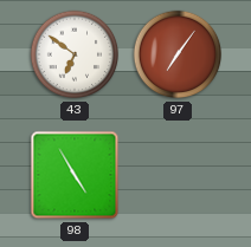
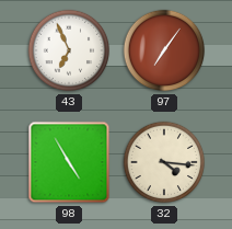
43: 6:51 -> 6:56 (69, 50)
32: none -> 4:16 (164, 162)
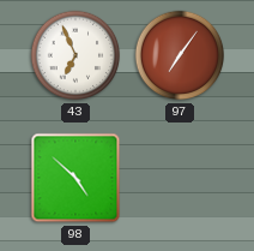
98: 4:55 -> 4:52 (75, 178)
32: 4:16 -> none (164, 162)
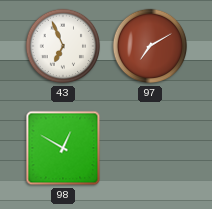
97: 7:06 -> 7:10 (150, 46)
98: 4:52 -> 12:50 (63, 148)
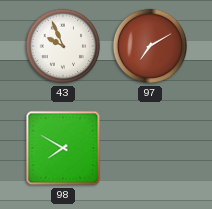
43: 6:56 -> 9:56 (63, 46)
98: 12:50 -> 7:50 (63, 148)
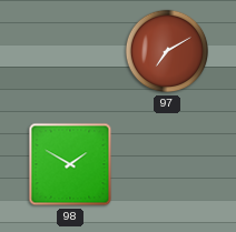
43: 9:56 -> none (63, 46)
98: 7:50 -> 1:50 (70, 164)
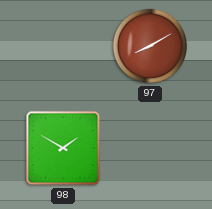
97: 7:10 -> 8:10 (150, 46)
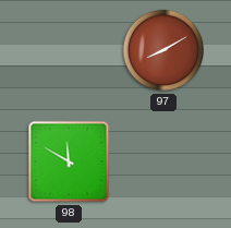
98: 1:50 -> 11:50 (69, 161)
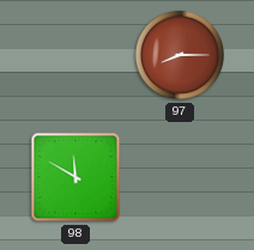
97: 8:10 -> 8:15 (180, 55)
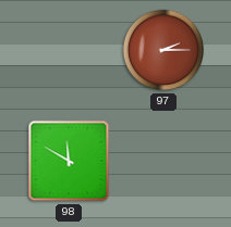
97: 8:15 -> 2:15 (163, 50)
